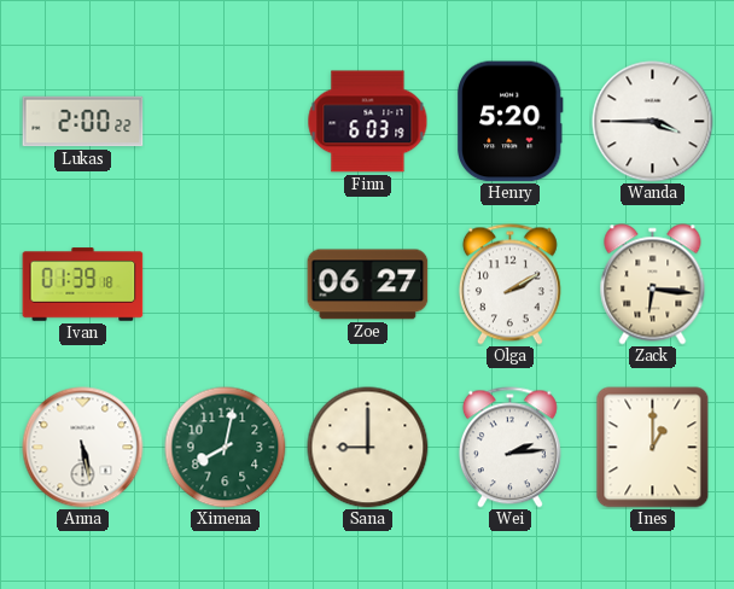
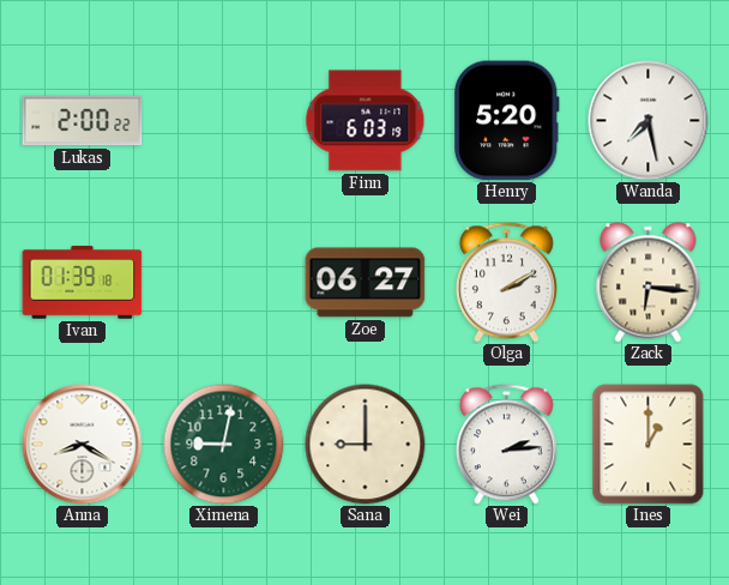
Wanda: 3:45 -> 7:28 (649, 121)
Anna: 5:28 -> 8:20 (83, 445)
Ximena: 8:02 -> 9:02 (224, 445)
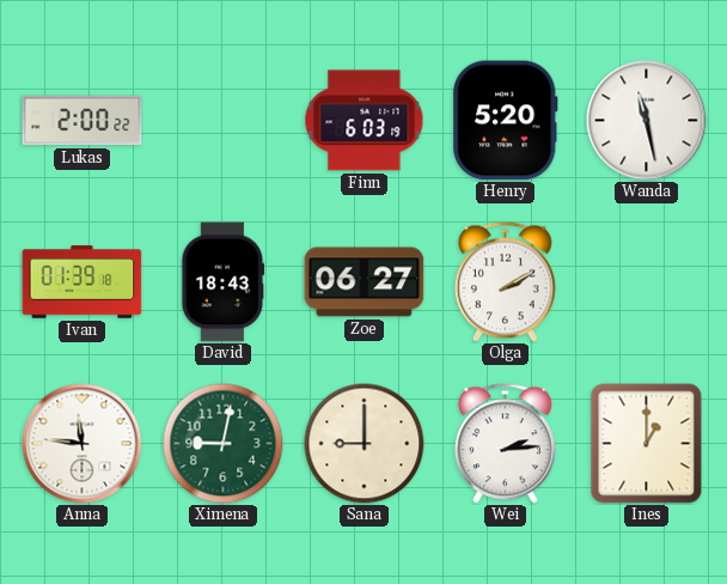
Wanda: 7:28 -> 11:28 (647, 121)
David: none -> 18:43 (224, 282)
Zack: 6:16 -> none (649, 283)
Anna: 8:20 -> 11:46 (83, 444)
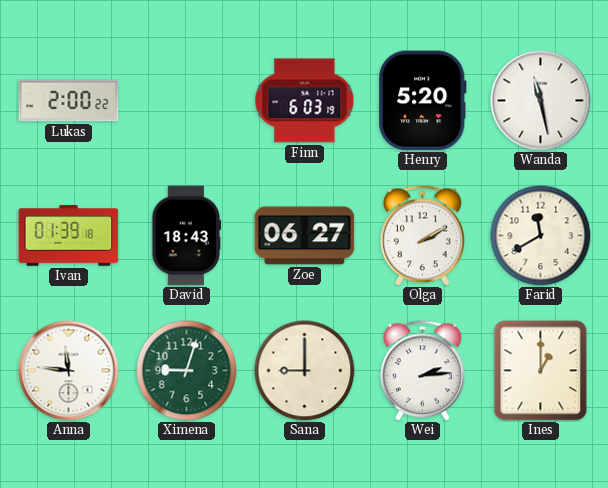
Farid: none -> 11:40 (541, 236)
Ximena: 9:02 -> 9:03 (187, 371)
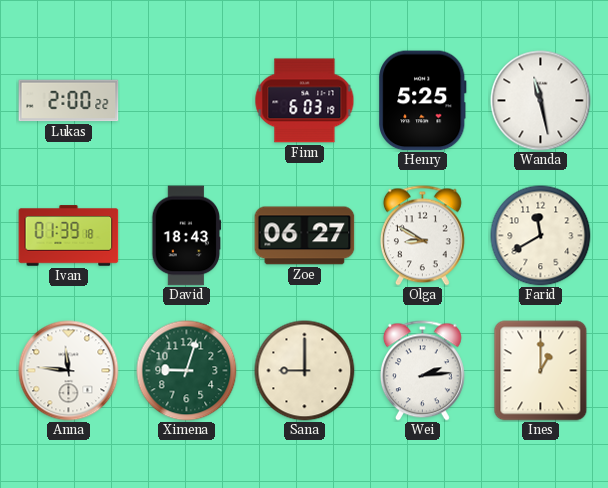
Henry: 5:20 -> 5:25 (423, 101)
Olga: 2:10 -> 8:50 (422, 236)
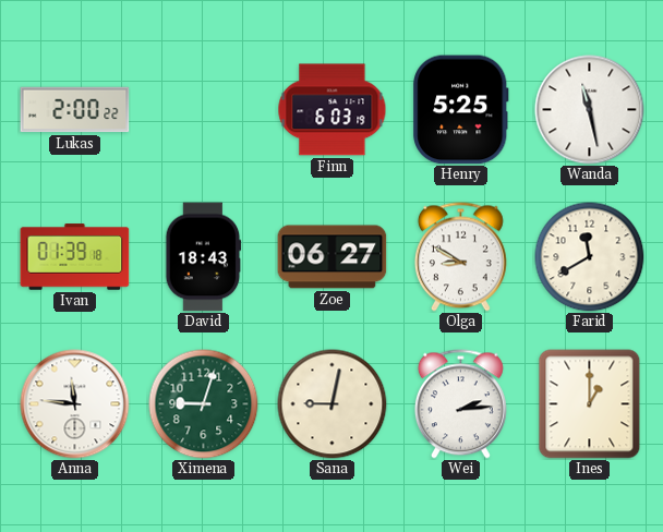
Sana: 9:00 -> 9:02 (333, 404)
